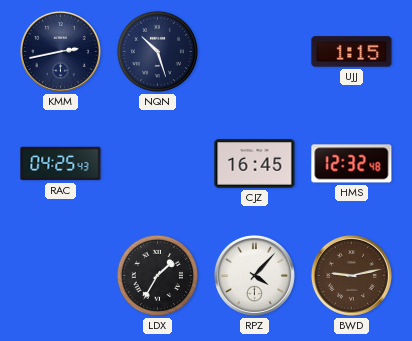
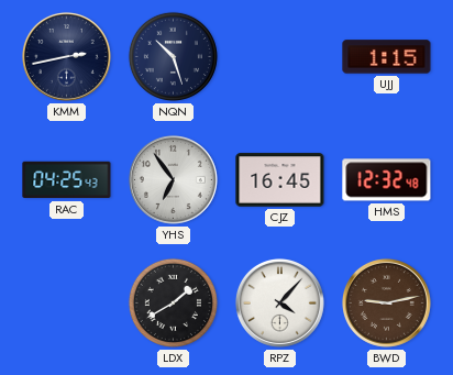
YHS: none -> 6:54 (173, 179)
LDX: 1:35 -> 1:40 (173, 302)
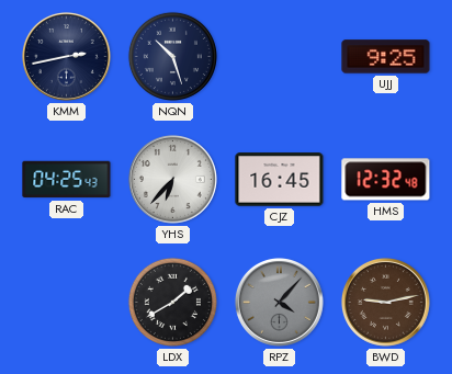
UJJ: 1:15 -> 9:25 (386, 57)
YHS: 6:54 -> 6:37 (172, 179)
RPZ dial: white -> grey (279, 302)
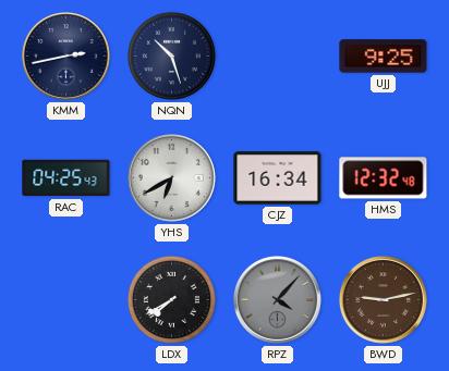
YHS: 6:37 -> 6:40 (171, 177)
CJZ: 16:45 -> 16:34 (278, 178)
LDX: 1:40 -> 7:40 (171, 299)
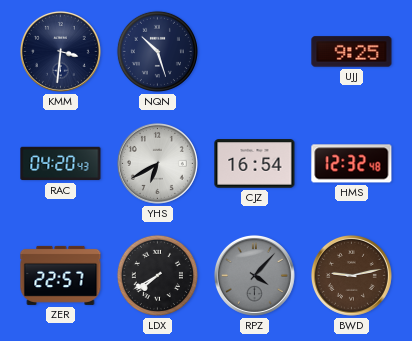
KMM: 2:43 -> 3:31 (60, 51)
RAC: 04:25 -> 04:20 (61, 164)
CJZ: 16:34 -> 16:54 (255, 164)
ZER: none -> 22:57 (61, 275)
